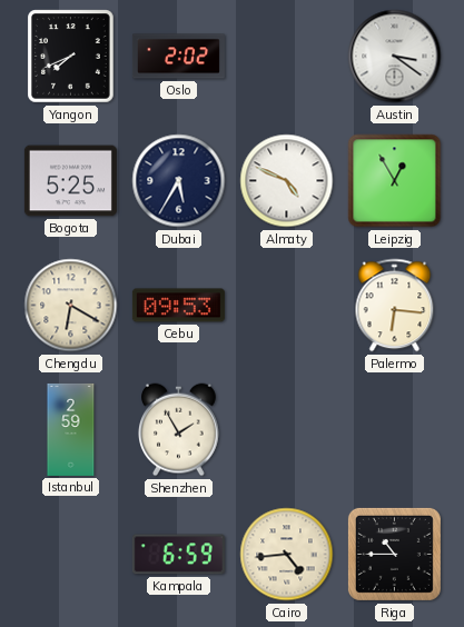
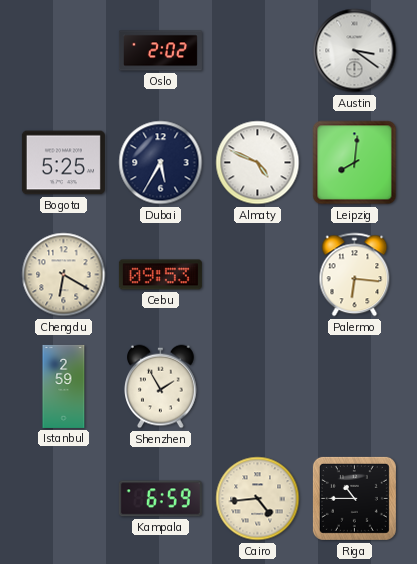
Yangon: 7:41 -> none (71, 57)
Leipzig: 12:55 -> 8:01 (355, 163)
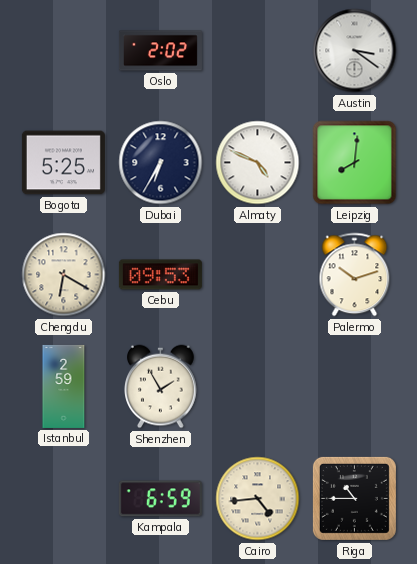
Dubai: 5:35 -> 6:35 (161, 163)
Palermo: 6:16 -> 10:12 (355, 275)
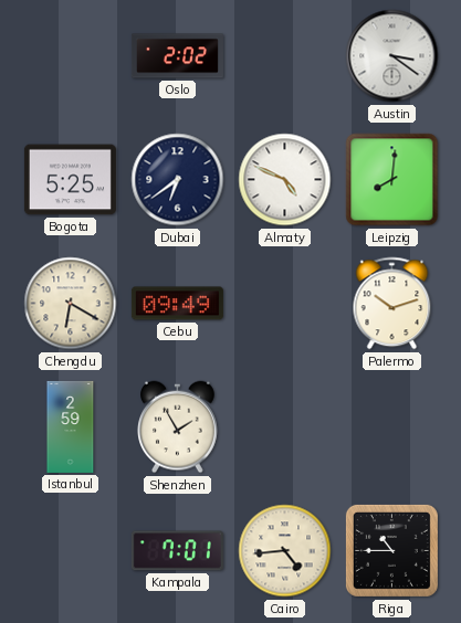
Dubai: 6:35 -> 6:39 (178, 180)
Cebu: 09:53 -> 09:49 (177, 304)
Kampala: 6:59 -> 7:01 (177, 551)
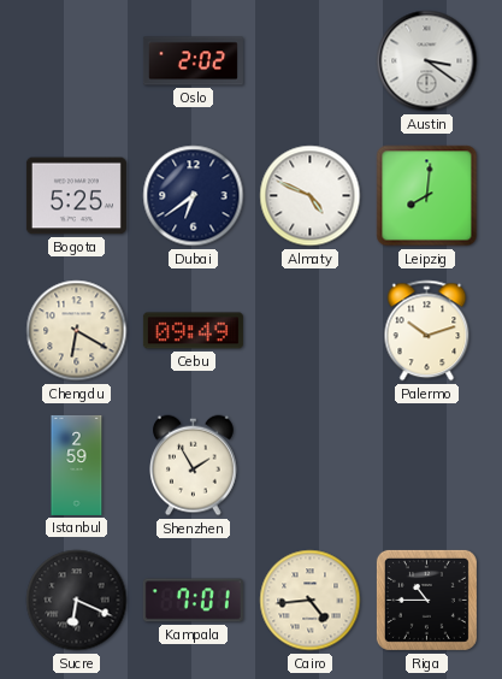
Sucre: none -> 6:19 (77, 601)
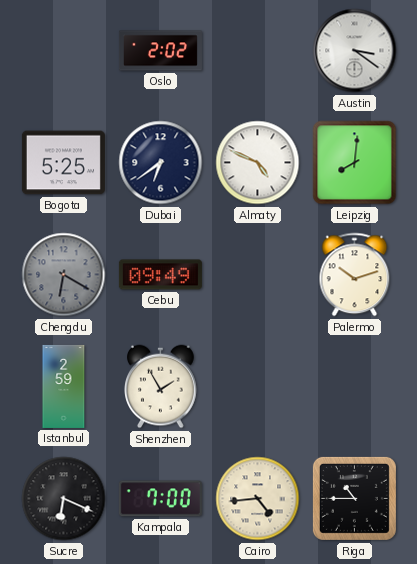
Chengdu dial: cream -> grey (64, 275)
Kampala: 7:01 -> 7:00 (160, 499)
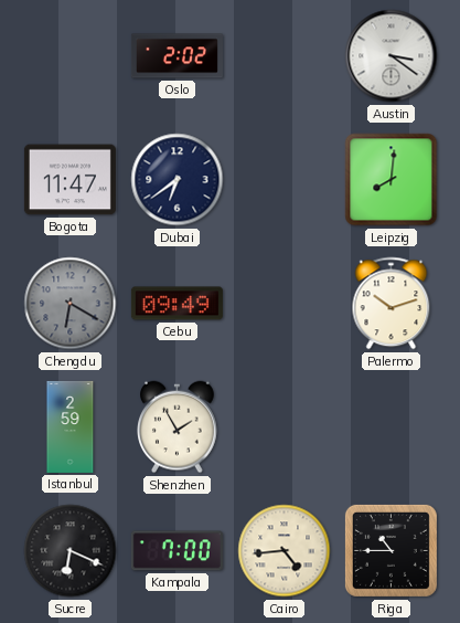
Bogota: 5:25 -> 11:47 (69, 180)
Almaty: 4:49 -> none (258, 163)
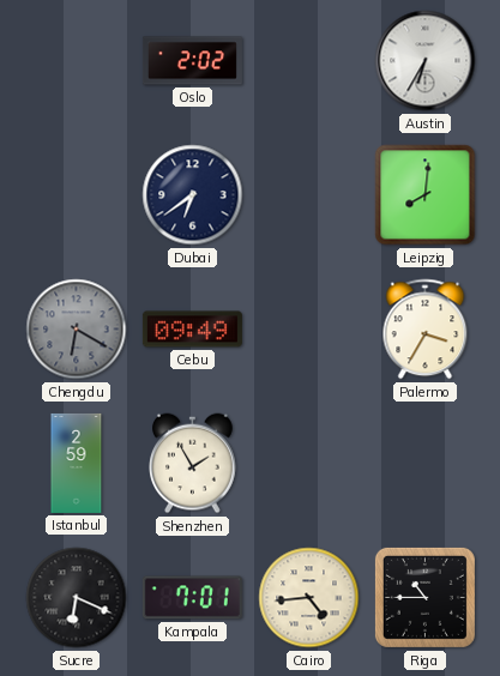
Austin: 3:21 -> 6:35 (426, 61)
Bogota: 11:47 -> none (69, 180)
Palermo: 10:12 -> 3:35 (426, 330)
Kampala: 7:00 -> 7:01 (192, 598)
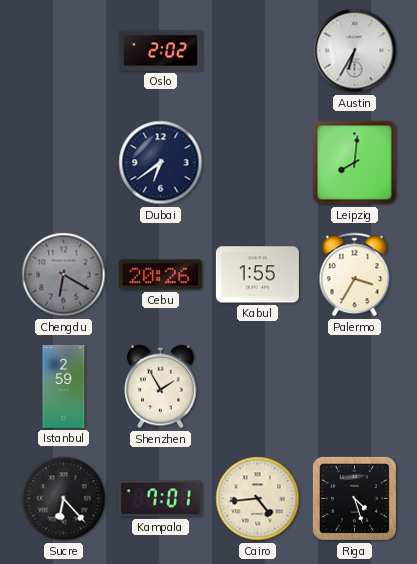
Cebu: 09:49 -> 20:26 (160, 275)
Kabul: none -> 1:55 (257, 275)
Sucre: 6:19 -> 6:23 (64, 499)
Riga: 10:45 -> 4:27 (354, 498)
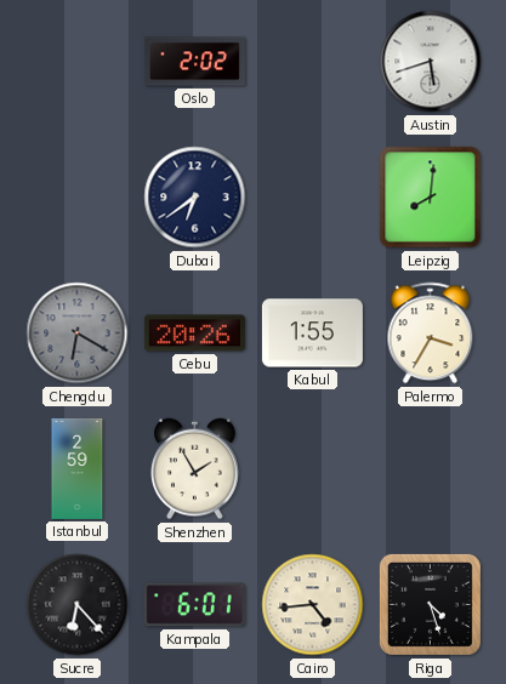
Austin: 6:35 -> 5:42 (431, 62)
Kampala: 7:01 -> 6:01 (194, 605)
